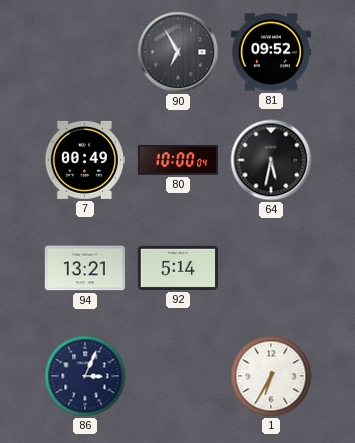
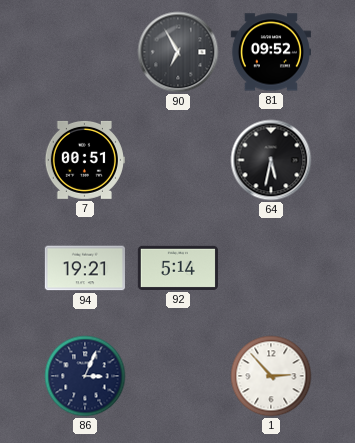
7: 00:49 -> 00:51 (85, 160)
80: 10:00 -> none (178, 160)
94: 13:21 -> 19:21 (85, 268)
1: 6:35 -> 2:53 (271, 376)
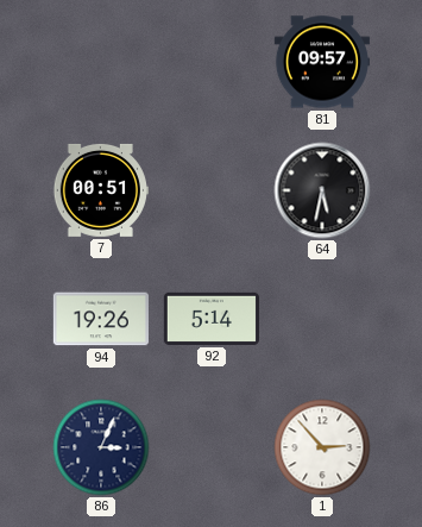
90: 6:55 -> none (178, 52)
81: 09:52 -> 09:57 (322, 62)
94: 19:21 -> 19:26 (101, 319)
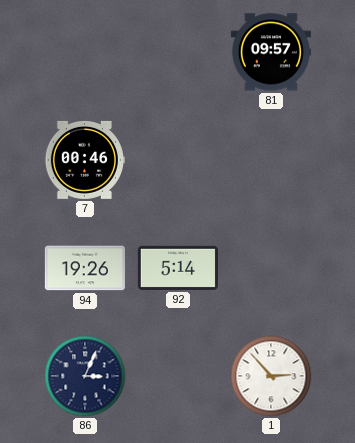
7: 00:51 -> 00:46 (85, 160)
64: 5:32 -> none (322, 190)
